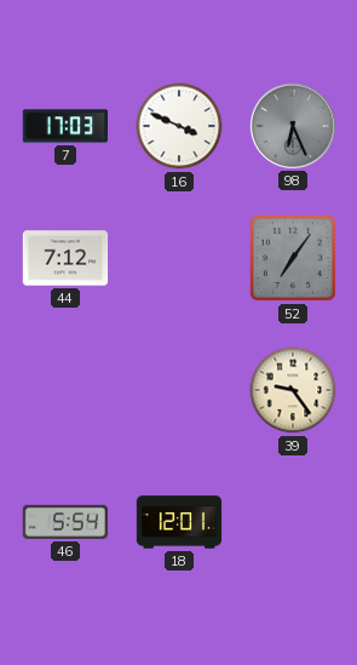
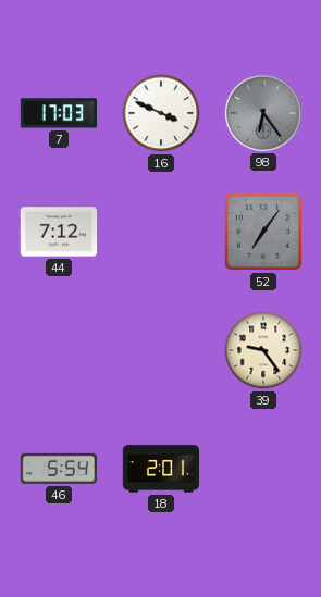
98: 6:26 -> 6:24 (262, 112)
18: 12:01 -> 2:01 (161, 469)
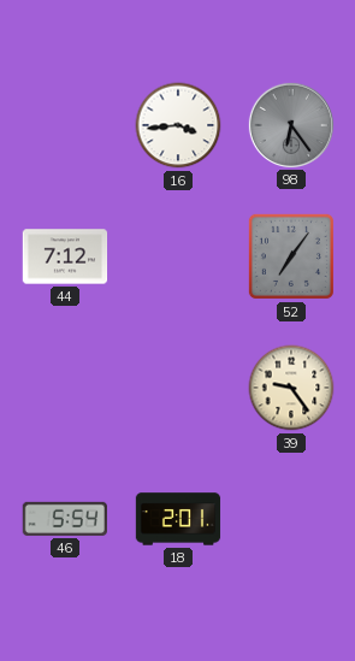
7: 17:03 -> none (58, 113)
16: 3:49 -> 3:44 (178, 125)
